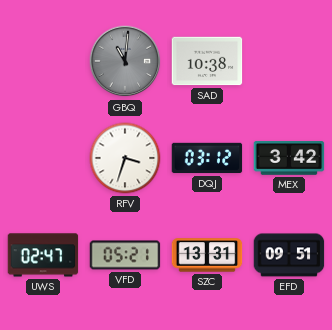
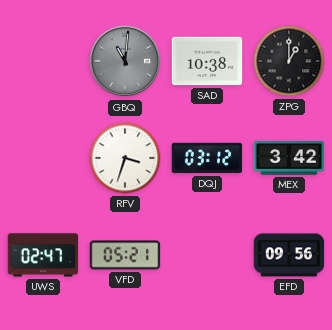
ZPG: none -> 1:00 (289, 61)
SZC: 13:31 -> none (207, 255)
EFD: 09:51 -> 09:56 (289, 255)
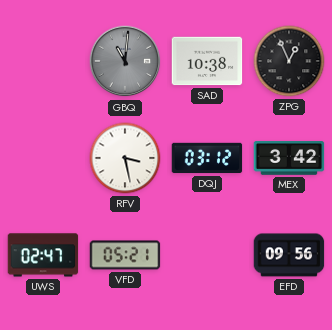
ZPG: 1:00 -> 12:56 (289, 61)
RFV: 3:33 -> 3:28 (125, 158)
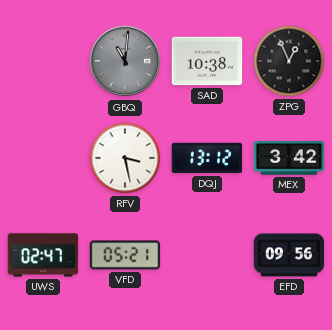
DQJ: 03:12 -> 13:12 (207, 158)
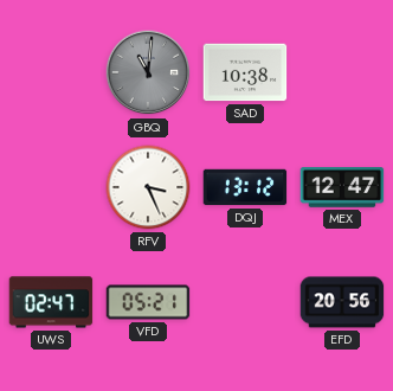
ZPG: 12:56 -> none (289, 61)
RFV: 3:28 -> 3:26 (148, 187)
MEX: 3:42 -> 12:47 (342, 187)
EFD: 09:56 -> 20:56 (342, 302)
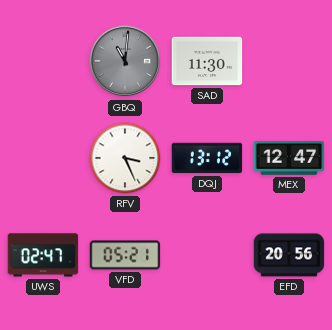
SAD: 10:38 -> 11:30 (207, 61)
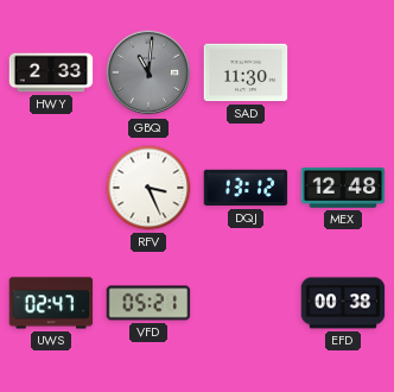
HWY: none -> 2:33 (51, 72)
MEX: 12:47 -> 12:48 (343, 188)
EFD: 20:56 -> 00:38 (343, 303)
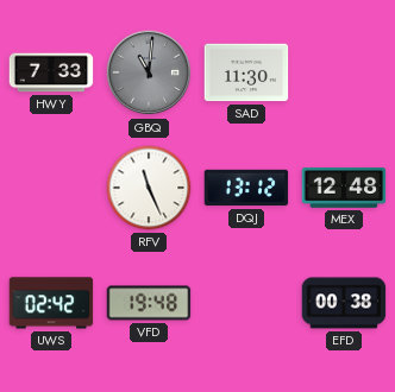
HWY: 2:33 -> 7:33 (51, 72)
RFV: 3:26 -> 11:26 (149, 188)
UWS: 02:47 -> 02:42 (51, 303)
VFD: 05:21 -> 19:48 (149, 303)
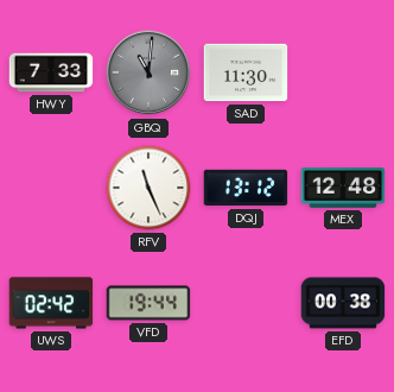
VFD: 19:48 -> 19:44 (148, 303)
